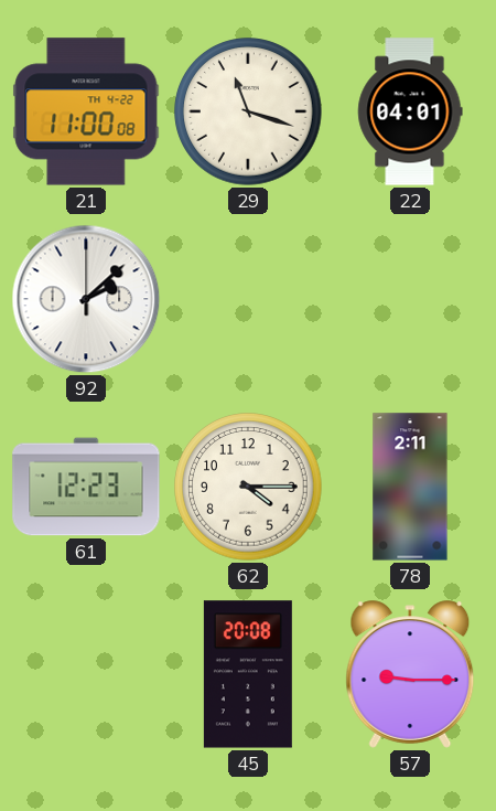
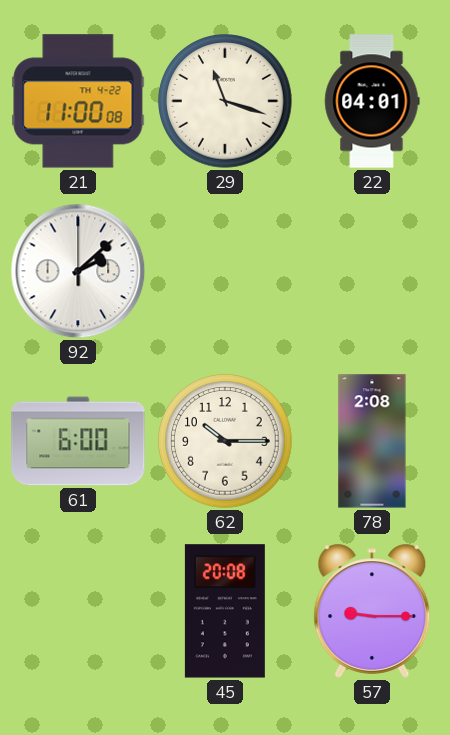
61: 12:23 -> 6:00 (78, 441)
62: 4:15 -> 10:15 (225, 441)
78: 2:11 -> 2:08 (372, 441)
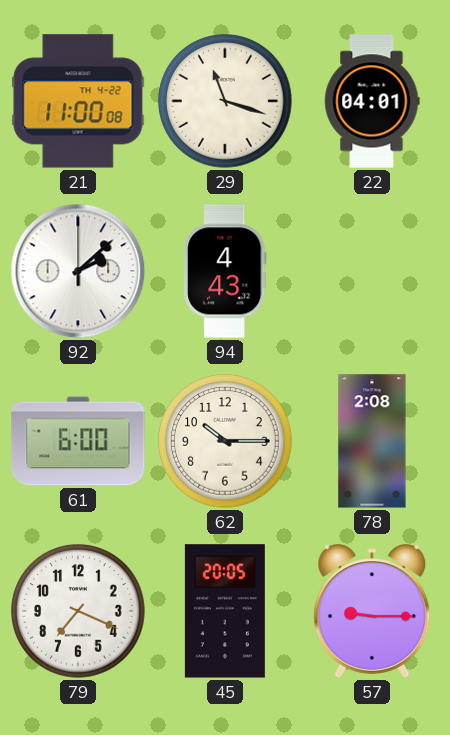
94: none -> 4:43 (225, 271)
79: none -> 7:19 (78, 611)
45: 20:08 -> 20:05 (225, 611)
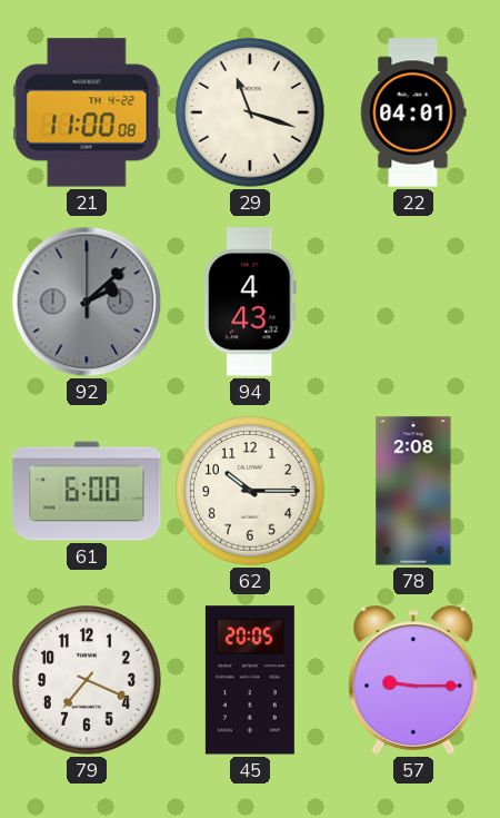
92 dial: white -> grey (87, 302)
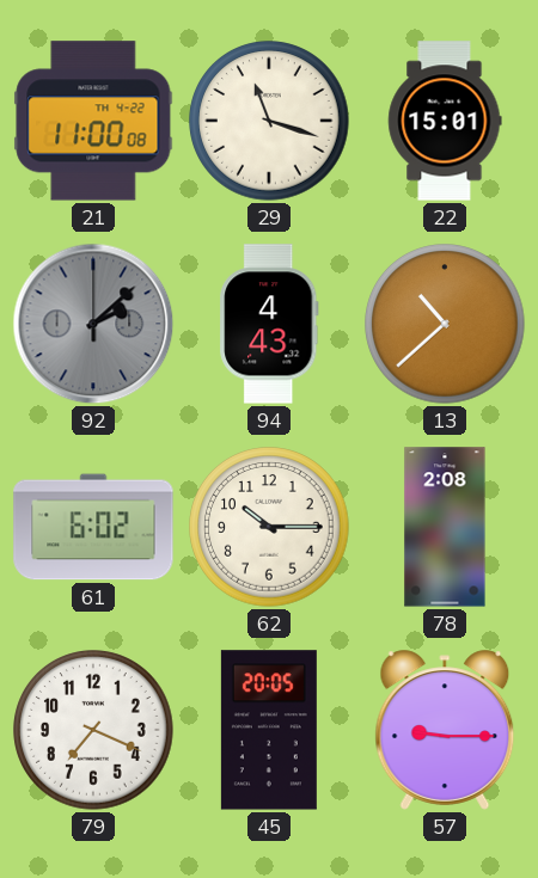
22: 04:01 -> 15:01 (445, 121)
13: none -> 10:38 (445, 324)
61: 6:00 -> 6:02 (93, 527)
